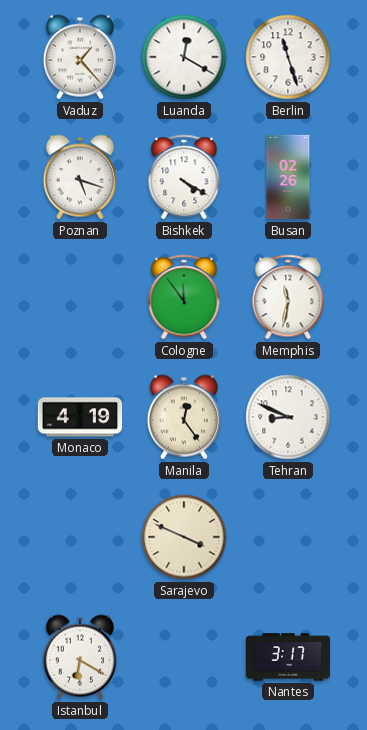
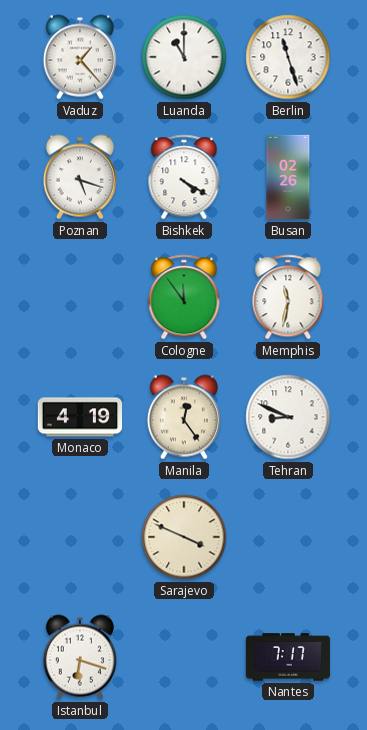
Luanda: 12:20 -> 11:00 (184, 57)
Istanbul: 6:20 -> 6:18 (80, 657)
Nantes: 3:17 -> 7:17 (288, 657)
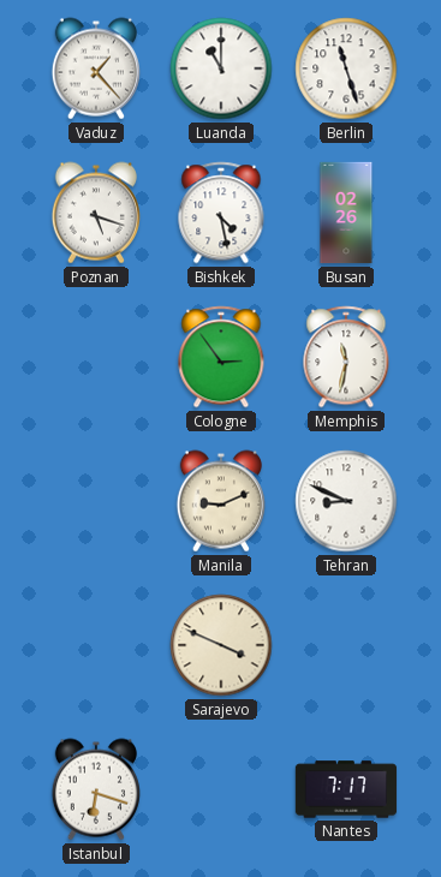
Bishkek: 4:20 -> 4:28 (221, 213)
Cologne: 11:54 -> 2:54 (221, 357)
Monaco: 4:19 -> none (80, 417)
Manila: 12:24 -> 9:11 (221, 501)
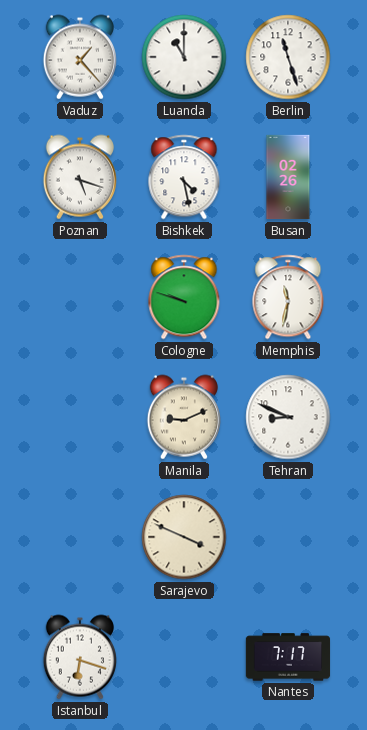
Cologne: 2:54 -> 9:48 (184, 297)
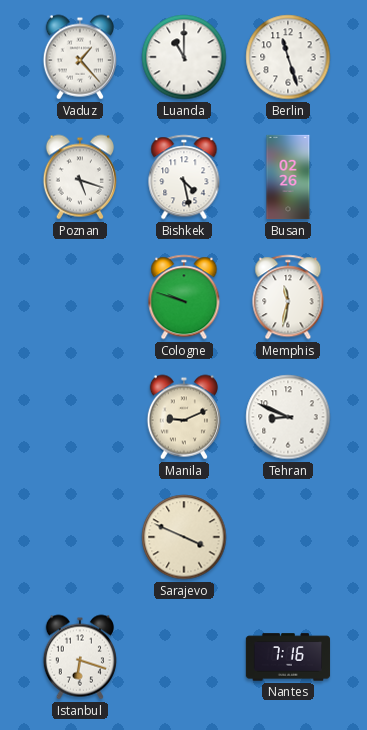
Nantes: 7:17 -> 7:16 (288, 657)
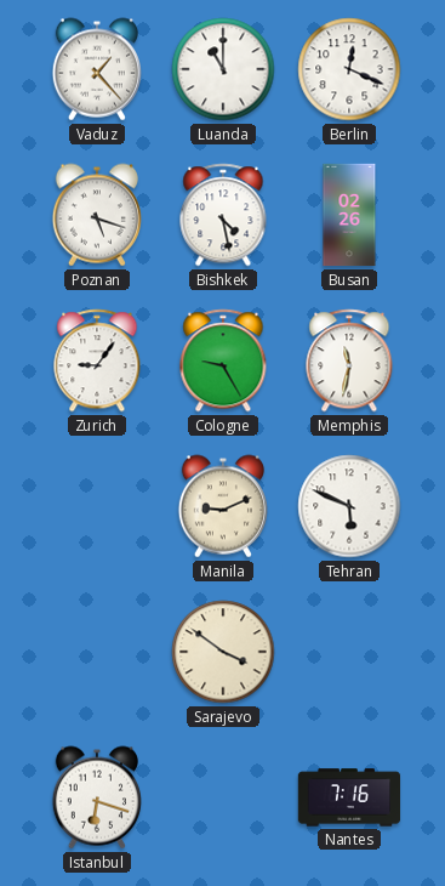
Berlin: 11:27 -> 12:19 (349, 69)
Zurich: none -> 9:06 (97, 360)
Cologne: 9:48 -> 9:25 (223, 360)
Tehran: 8:49 -> 5:49 (349, 506)
Sarajevo: 3:49 -> 3:51 (223, 652)
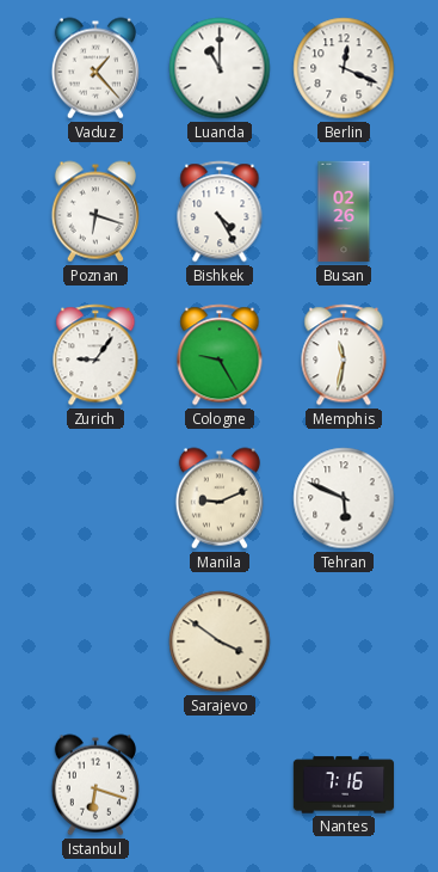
Poznan: 5:18 -> 6:18 (95, 211)
Bishkek: 4:28 -> 4:25 (220, 211)
